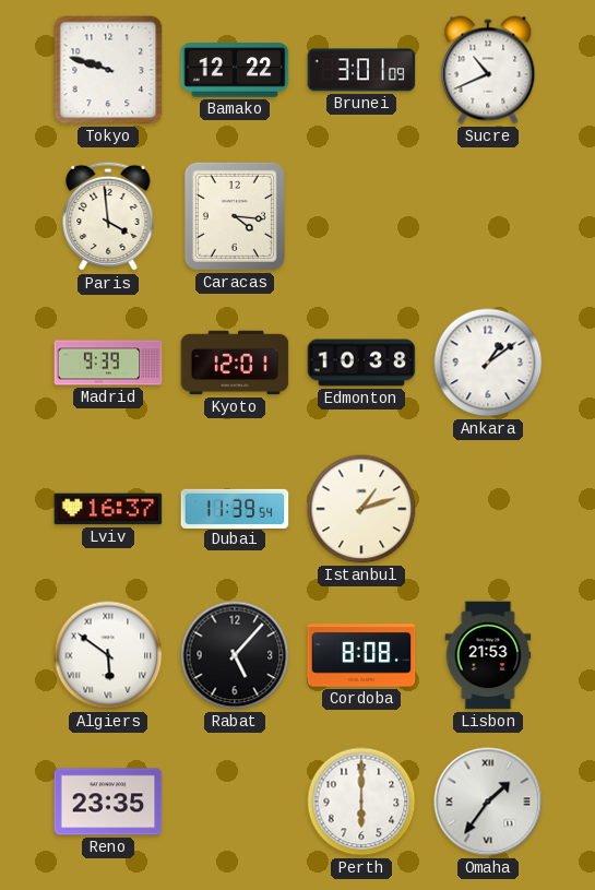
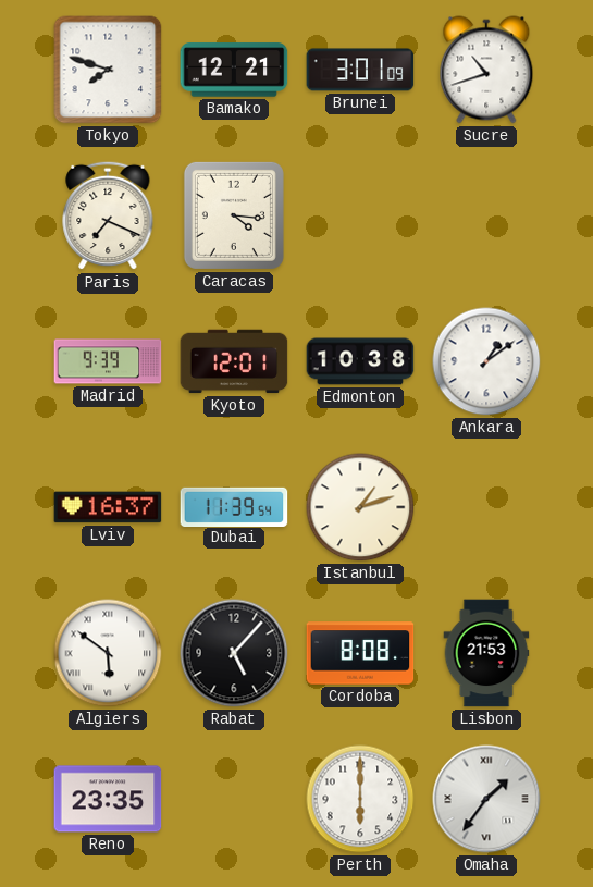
Tokyo: 9:48 -> 7:48 (108, 70)
Bamako: 12:22 -> 12:21 (234, 70)
Sucre: 10:41 -> 10:42 (486, 70)
Paris: 3:59 -> 7:19 (108, 215)
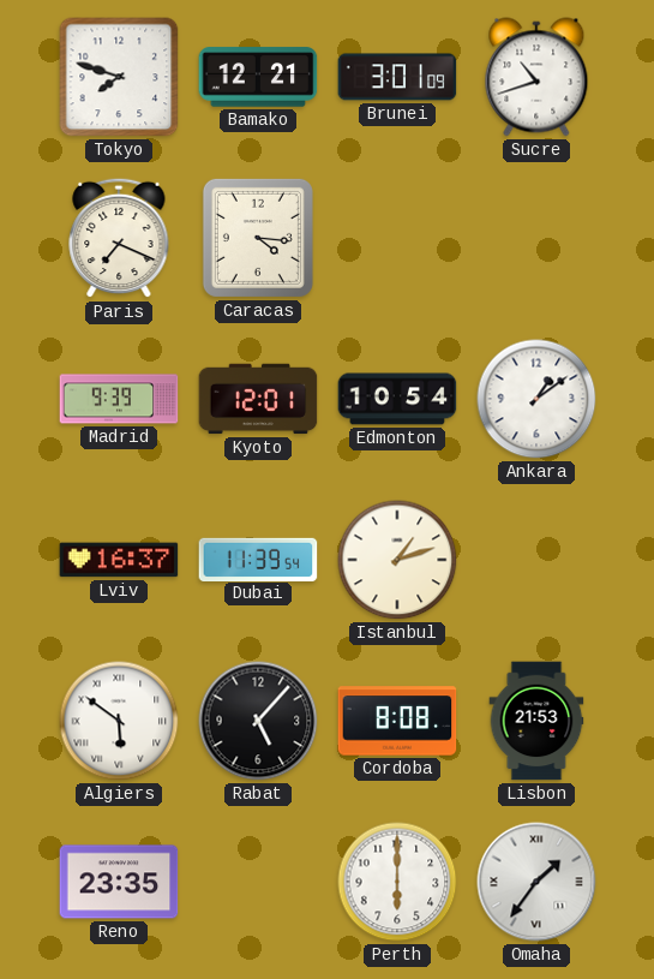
Edmonton: 10:38 -> 10:54 (397, 399)
